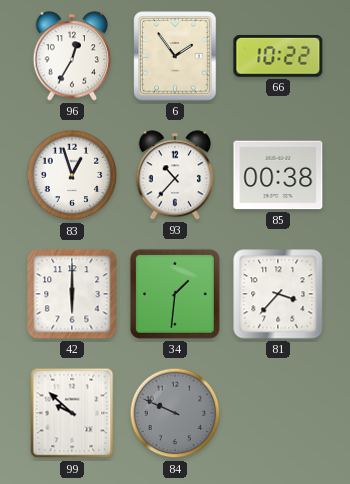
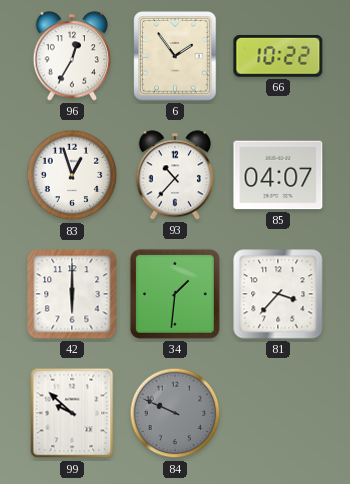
85: 00:38 -> 04:07 (278, 175)
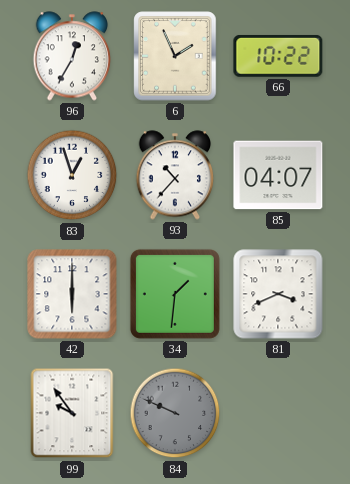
6: 1:54 -> 1:56 (175, 56)
81: 3:37 -> 3:41 (278, 294)
99: 9:52 -> 9:54 (72, 413)
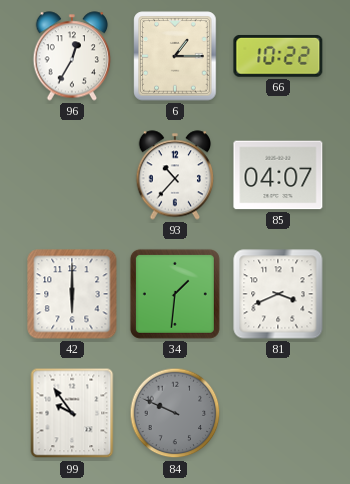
6: 1:56 -> 1:15 (175, 56)
83: 12:57 -> none (72, 175)
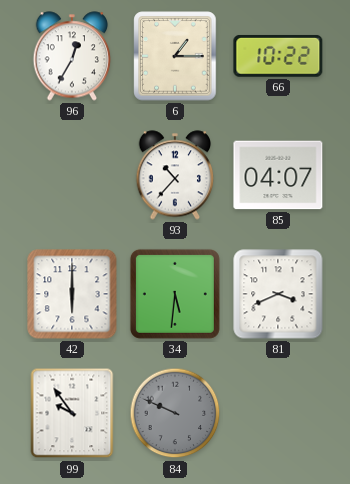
34: 1:31 -> 5:31 (175, 294)
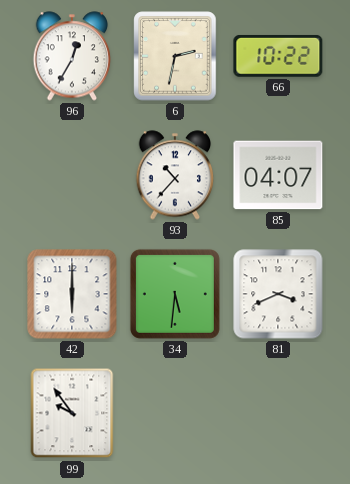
6: 1:15 -> 2:32 (175, 56)
84: 9:49 -> none (175, 413)
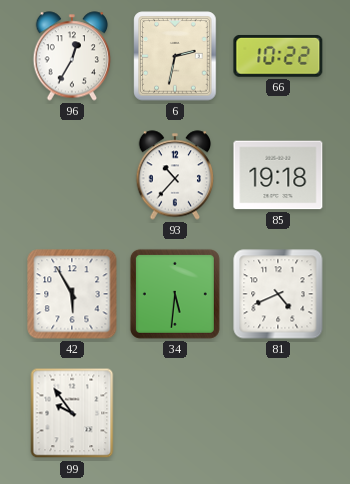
85: 04:07 -> 19:18 (278, 175)
42: 6:00 -> 5:55 (72, 294)
81: 3:41 -> 4:41 (278, 294)
